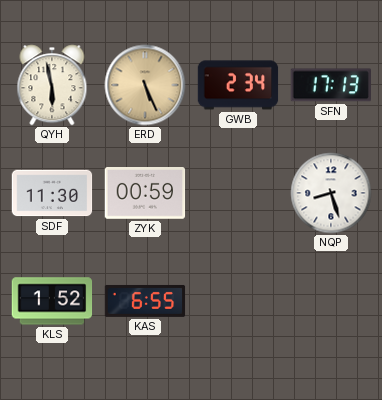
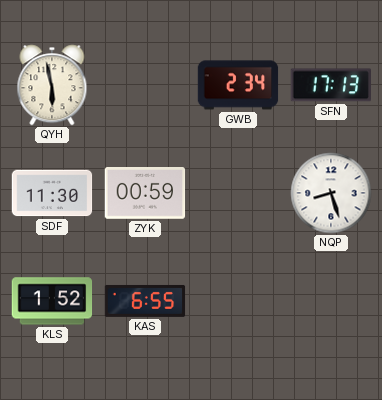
ERD: 5:26 -> none (145, 85)
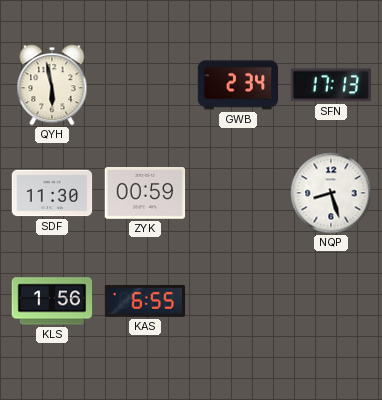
KLS: 1:52 -> 1:56 (52, 301)
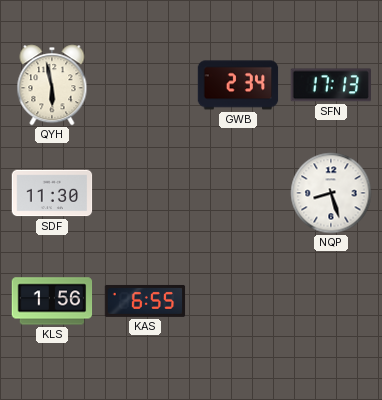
ZYK: 00:59 -> none (145, 194)
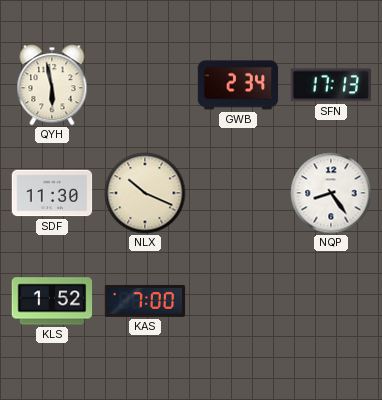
NLX: none -> 10:19 (145, 193)
NQP: 8:27 -> 8:24 (331, 193)
KLS: 1:56 -> 1:52 (52, 301)
KAS: 6:55 -> 7:00 (145, 301)
